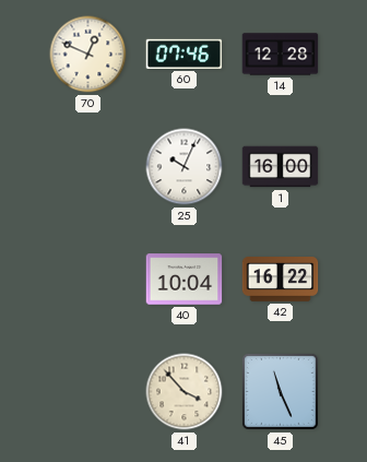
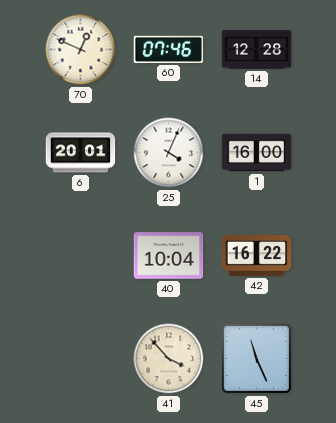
6: none -> 20:01 (81, 153)
25: 10:04 -> 4:04 (169, 153)
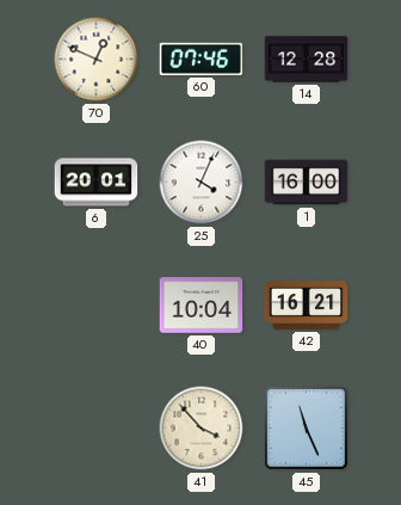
42: 16:22 -> 16:21 (307, 306)
